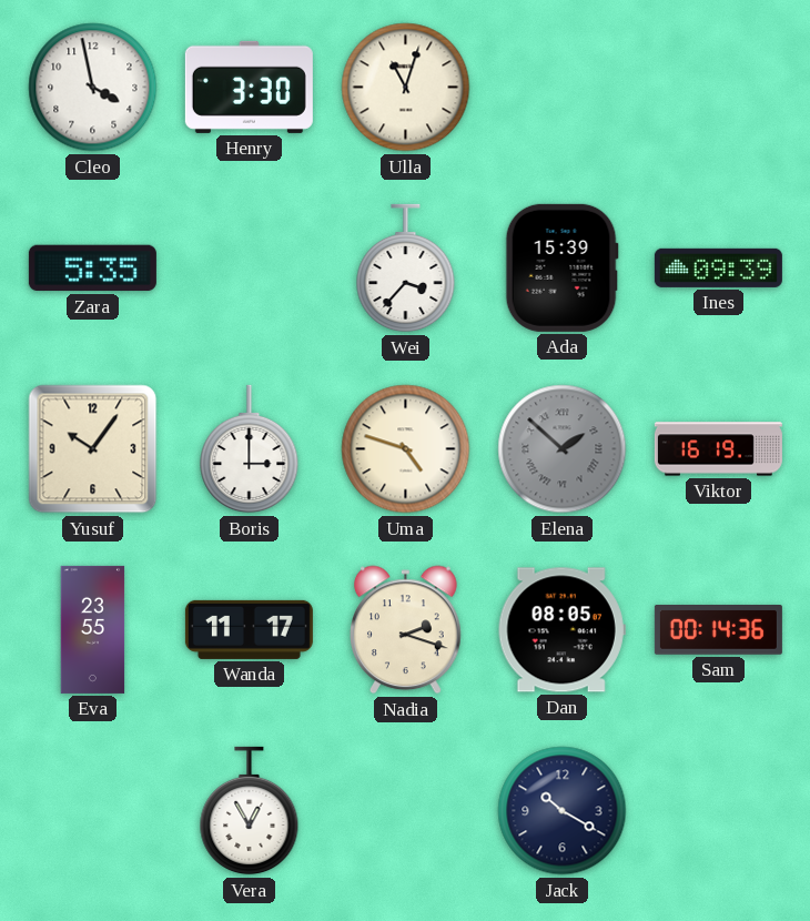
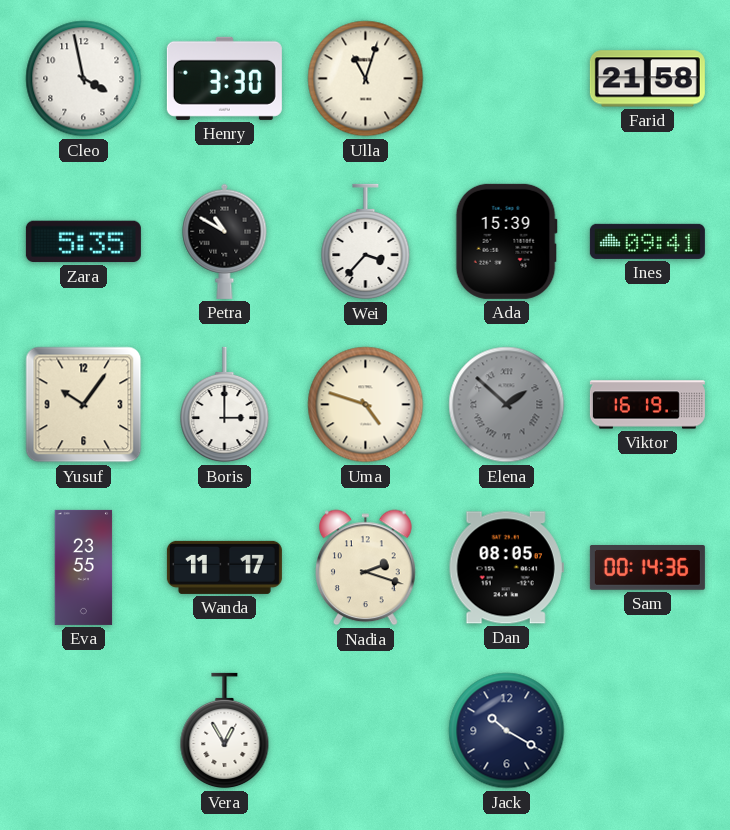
Farid: none -> 21:58 (647, 79)
Petra: none -> 10:50 (225, 241)
Ines: 09:39 -> 09:41 (647, 241)
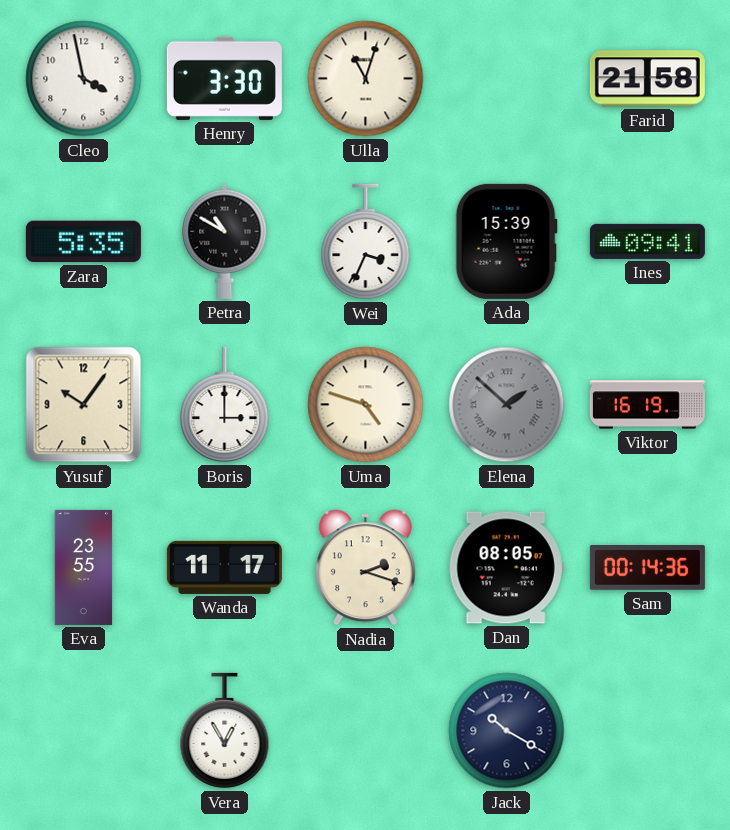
Wei: 3:37 -> 3:34 (366, 242)
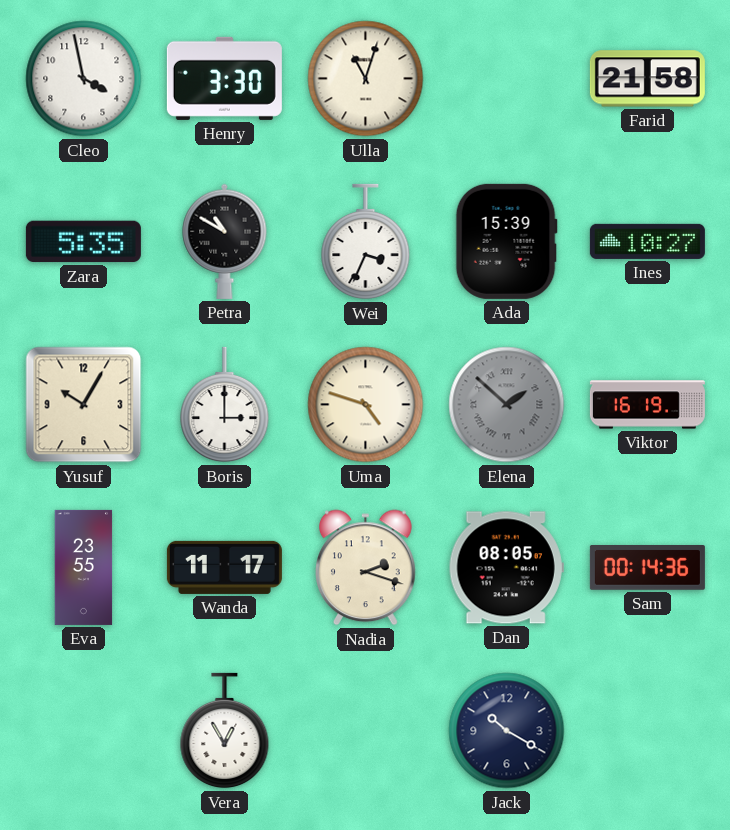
Ines: 09:41 -> 10:27 (647, 241)
Yusuf: 10:06 -> 10:05 (84, 405)
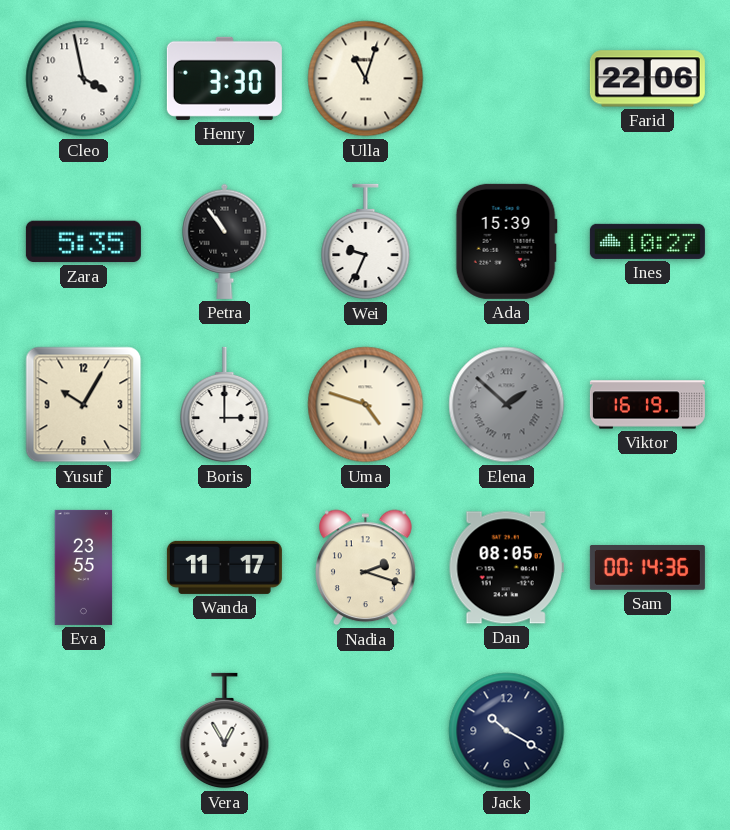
Farid: 21:58 -> 22:06 (647, 79)
Petra: 10:50 -> 10:54 (225, 241)
Wei: 3:34 -> 9:34 (366, 242)
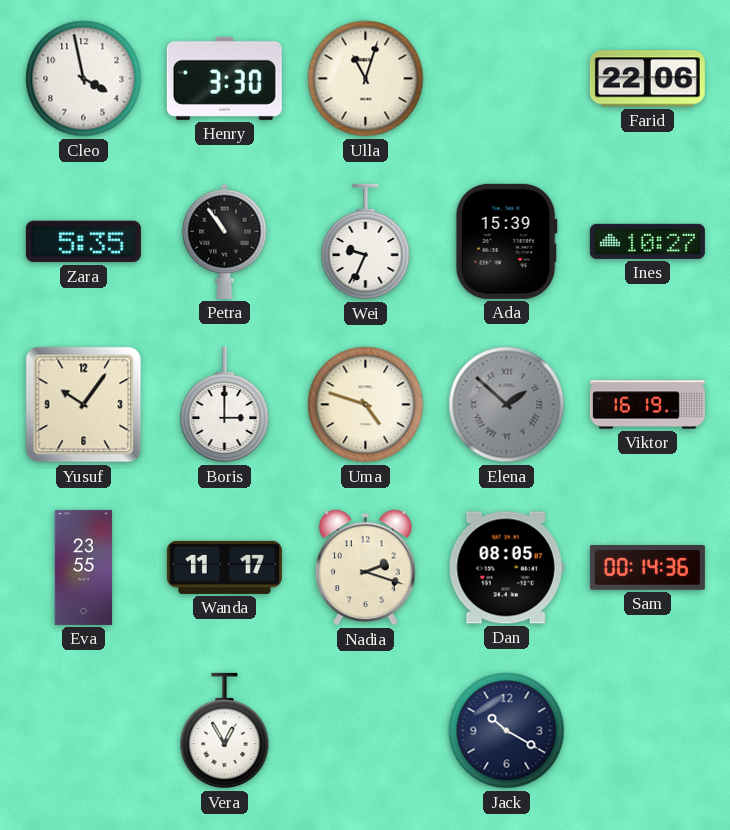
Yusuf: 10:05 -> 10:06 (84, 405)
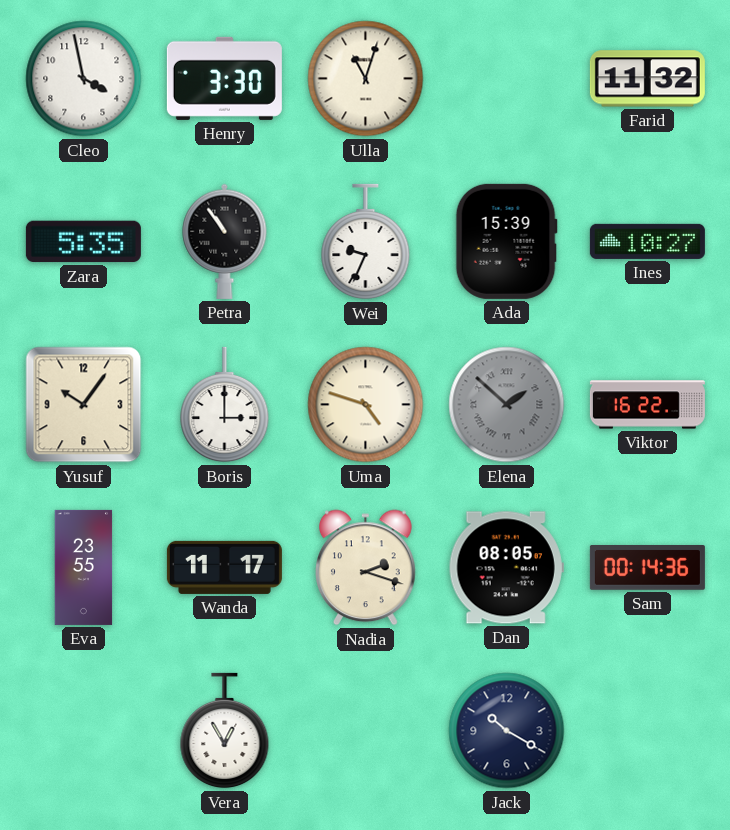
Farid: 22:06 -> 11:32 (647, 79)
Viktor: 16:19 -> 16:22 (647, 405)
